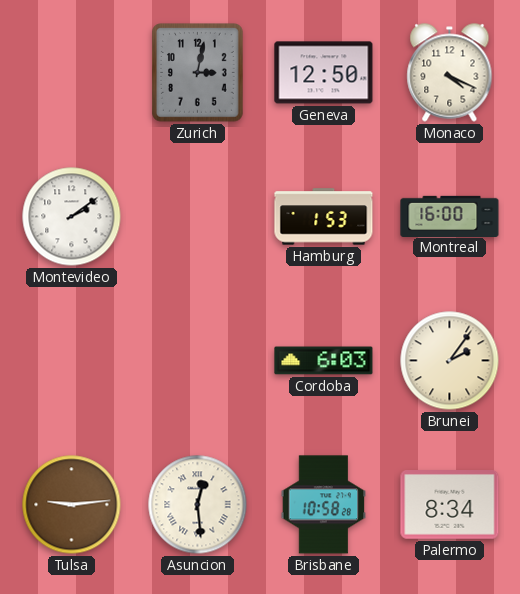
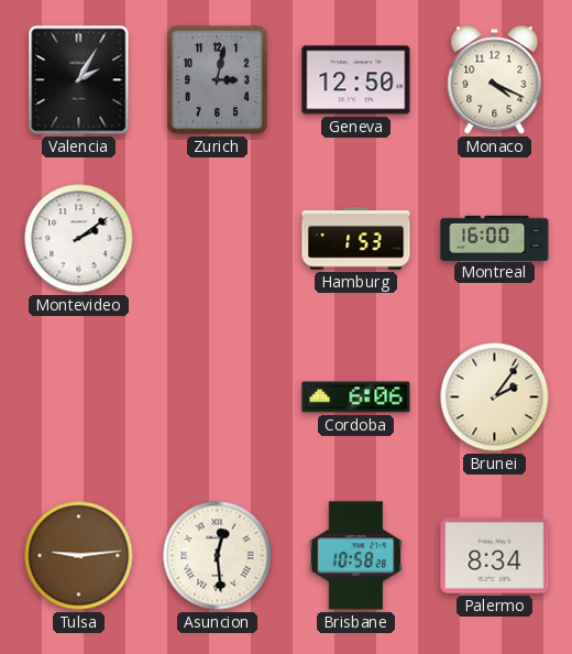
Valencia: none -> 2:05 (79, 80)
Cordoba: 6:03 -> 6:06 (356, 397)
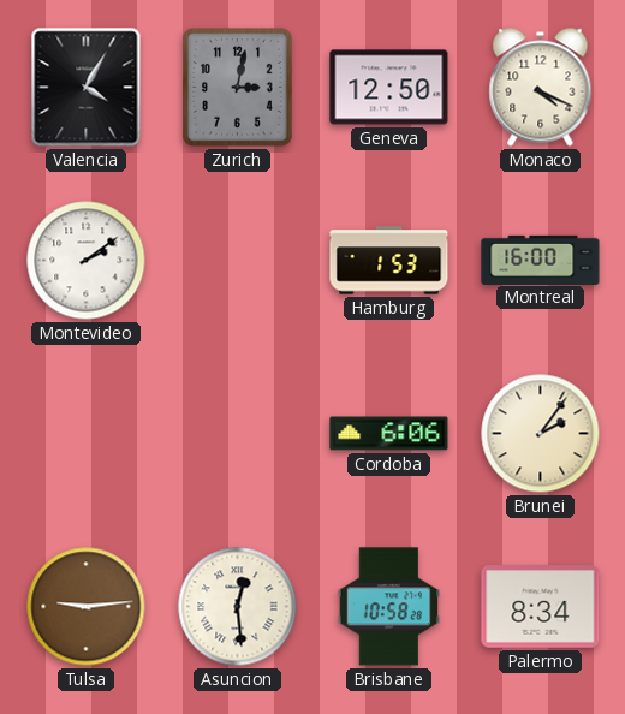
Valencia: 2:05 -> 4:05 (87, 88)
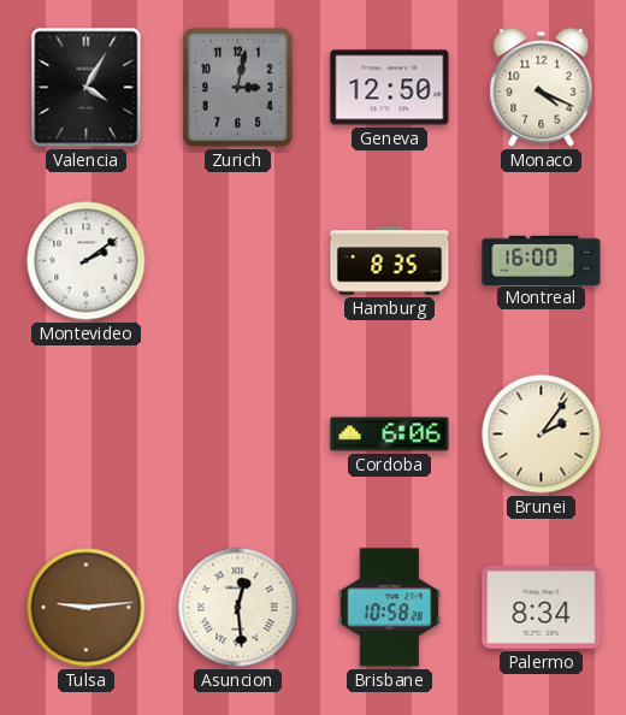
Hamburg: 1:53 -> 8:35 (390, 261)
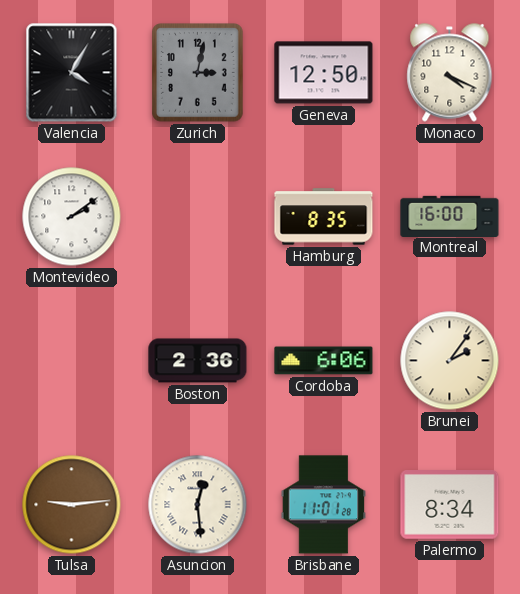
Boston: none -> 2:36 (198, 361)
Brisbane: 10:58 -> 11:01 (324, 505)
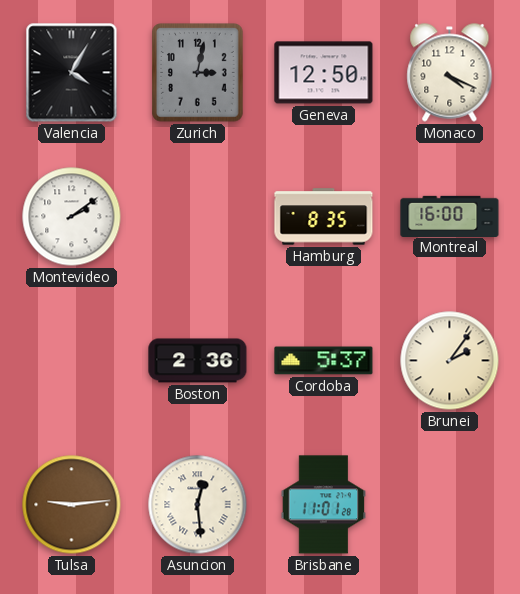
Cordoba: 6:06 -> 5:37 (324, 361)
Palermo: 8:34 -> none (450, 505)
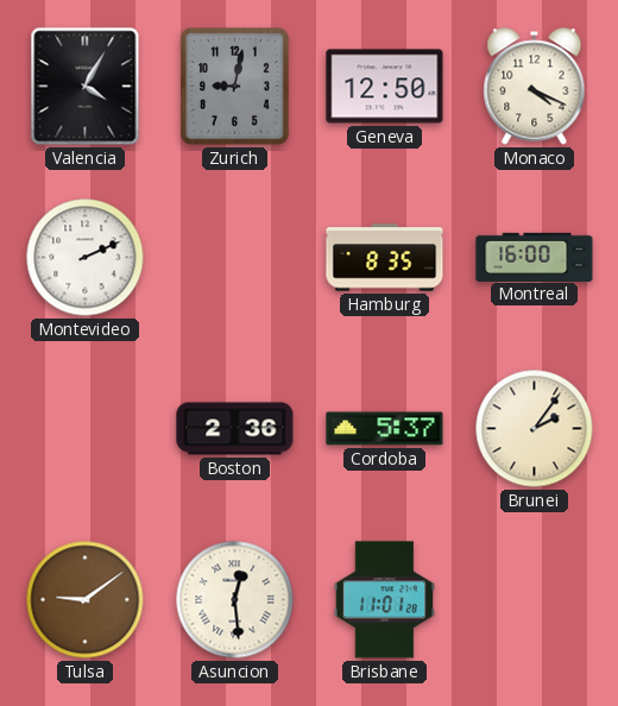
Zurich: 3:02 -> 9:02 (235, 87)
Montevideo: 2:09 -> 2:11 (86, 258)
Tulsa: 9:14 -> 9:09 (86, 600)
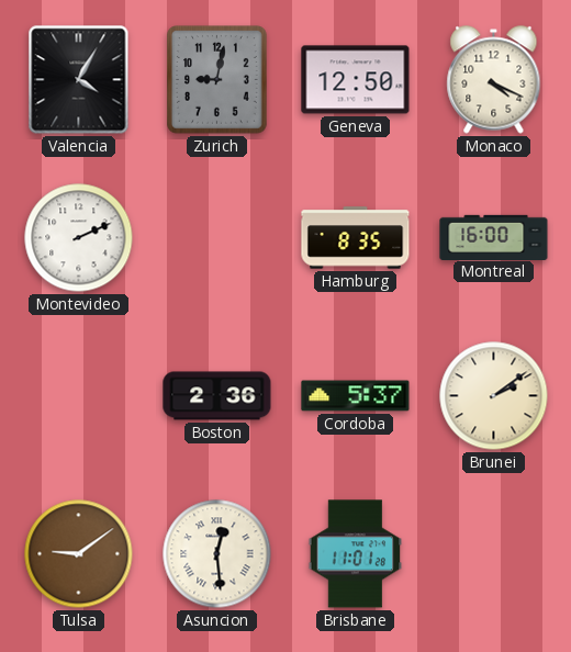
Brunei: 2:06 -> 2:09 (494, 396)
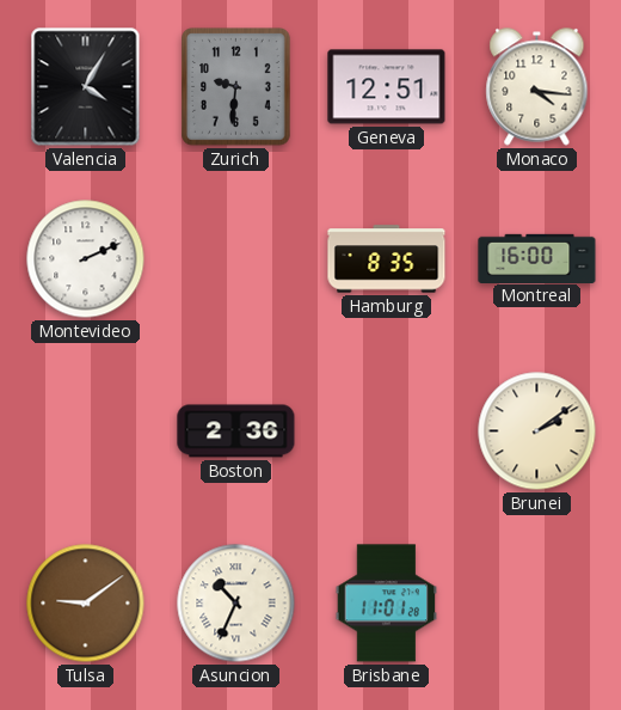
Zurich: 9:02 -> 9:31 (236, 87)
Geneva: 12:50 -> 12:51 (387, 87)
Monaco: 4:19 -> 4:16 (537, 87)
Cordoba: 5:37 -> none (356, 396)
Asuncion: 12:29 -> 10:34 (236, 604)
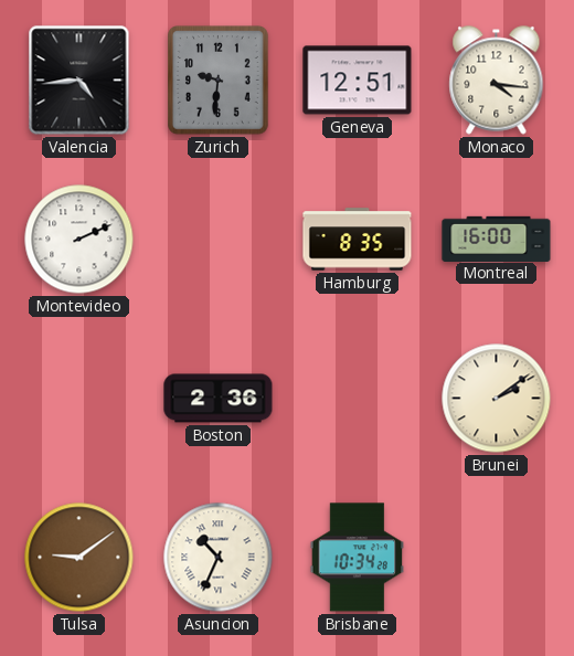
Valencia: 4:05 -> 4:44 (79, 81)
Brisbane: 11:01 -> 10:34 (358, 558)
